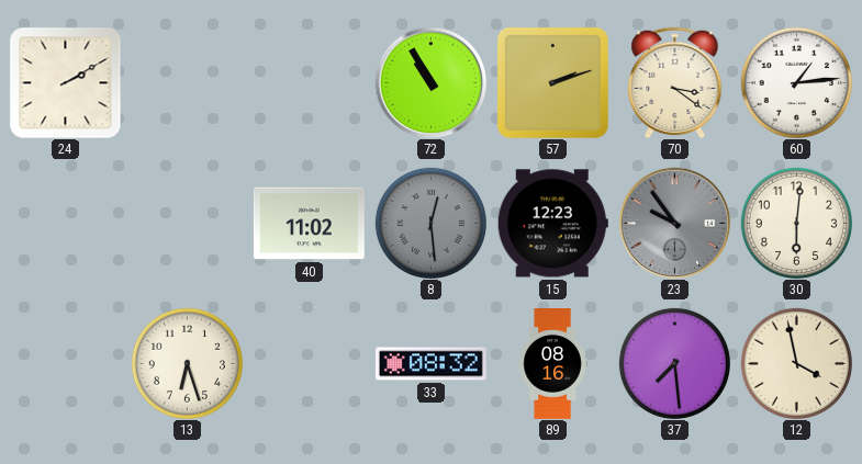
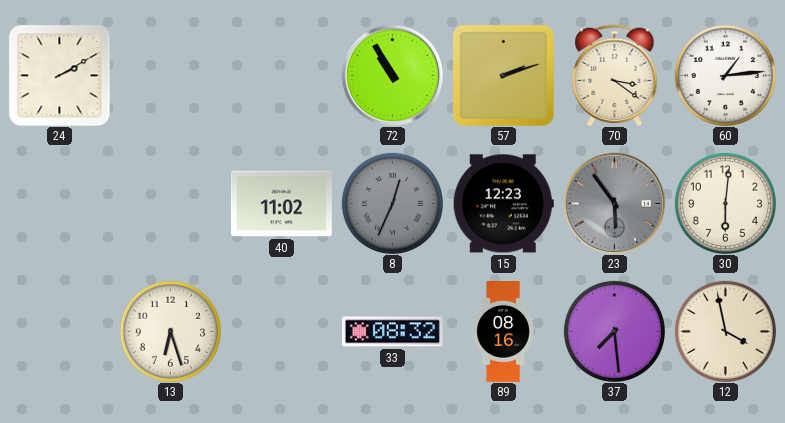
8: 12:29 -> 12:34 (392, 203)
23: 9:54 -> 5:54 (614, 203)
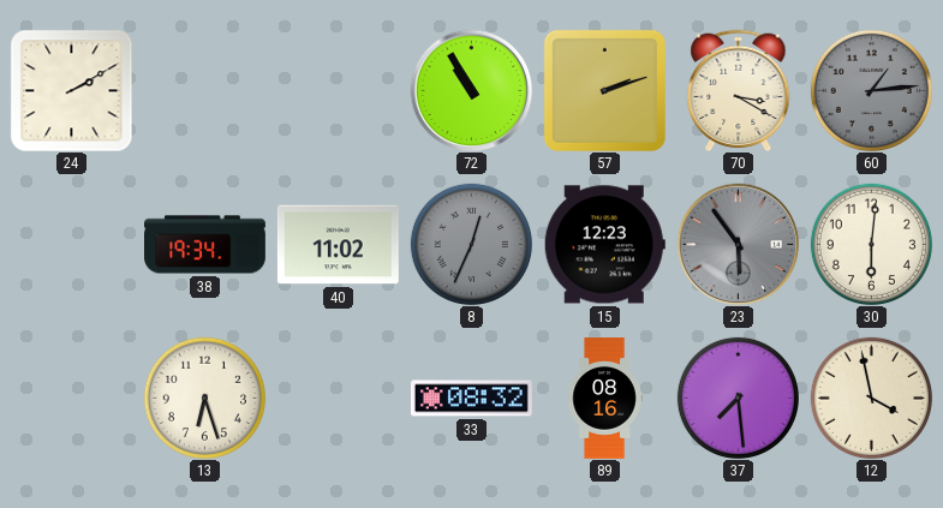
70: 3:21 -> 3:20 (739, 90)
60 dial: white -> grey (871, 90)
38: none -> 19:34 (205, 245)
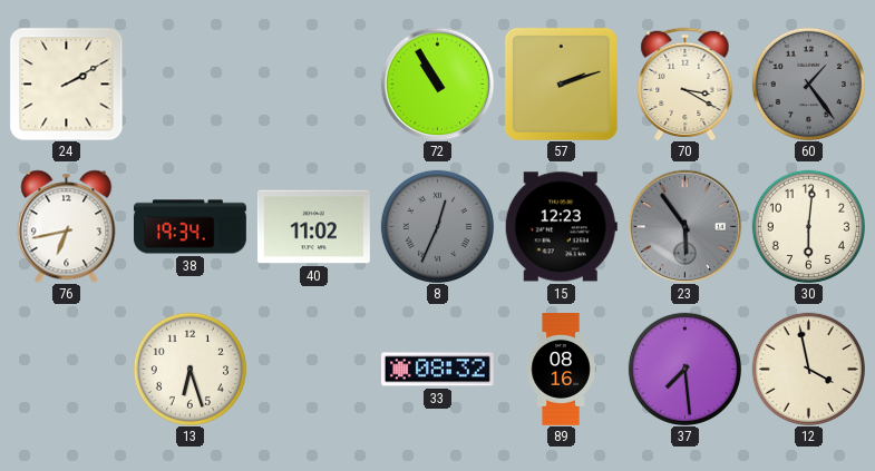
60: 1:14 -> 1:24 (808, 84)
76: none -> 6:43 (67, 226)
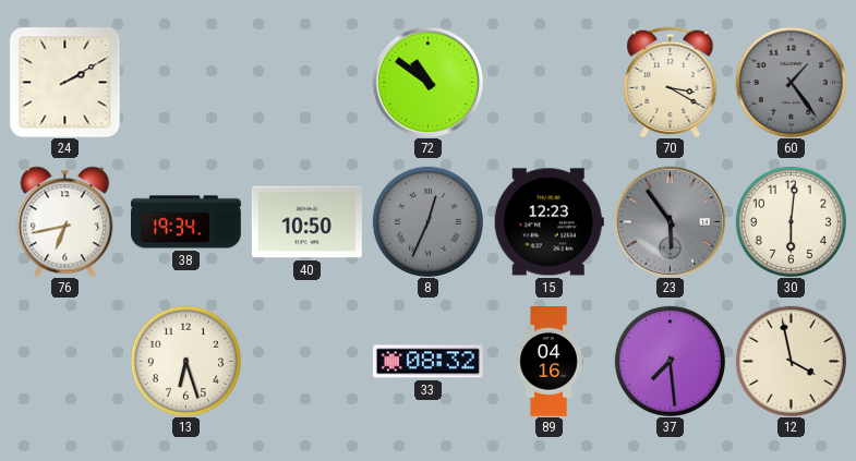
72: 10:55 -> 10:51 (427, 82)
57: 2:12 -> none (561, 84)
40: 11:02 -> 10:50 (306, 222)
89: 08:16 -> 04:16 (548, 362)
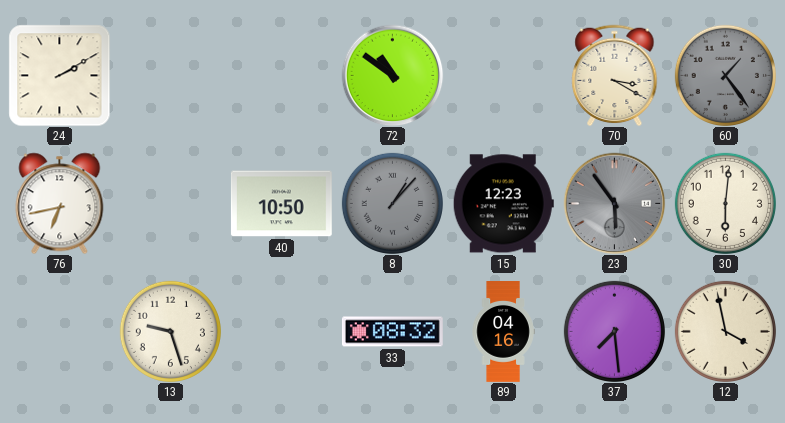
38: 19:34 -> none (186, 222)
8: 12:34 -> 1:07 (392, 203)
13: 6:27 -> 9:27 (170, 331)
